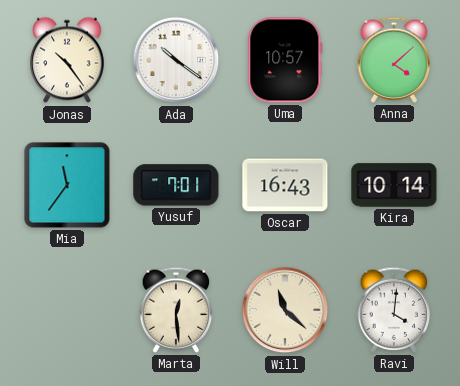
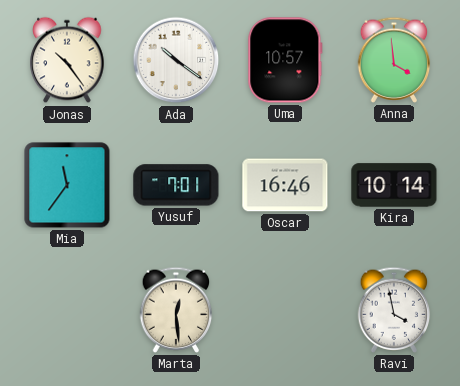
Anna: 4:08 -> 3:59 (394, 60)
Oscar: 16:43 -> 16:46 (285, 185)
Will: 11:22 -> none (285, 310)
Ravi: 4:01 -> 3:58 (394, 310)
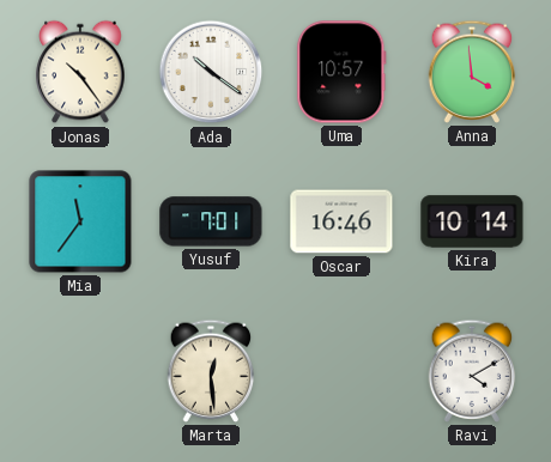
Ravi: 3:58 -> 4:10 (472, 371)
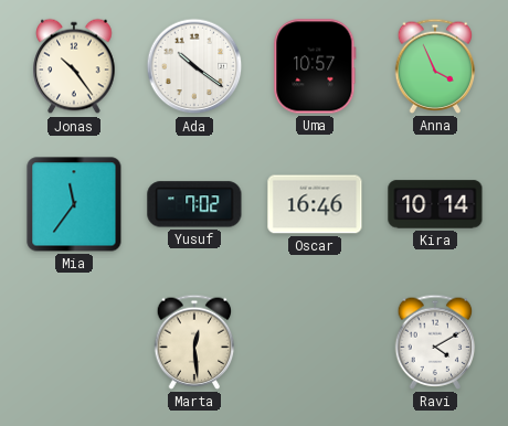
Anna: 3:59 -> 3:56 (435, 66)
Yusuf: 7:01 -> 7:02 (194, 204)
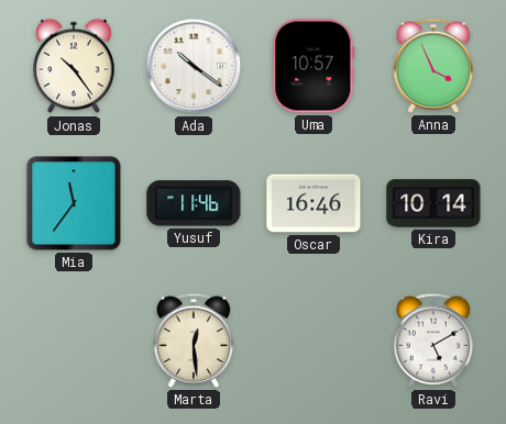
Yusuf: 7:02 -> 11:46 (194, 203)
Ravi: 4:10 -> 5:10 (433, 341)
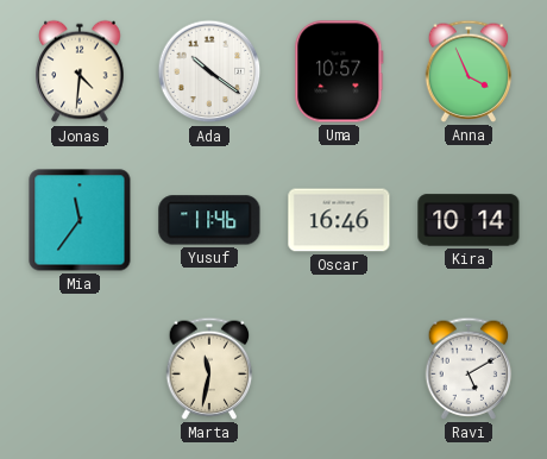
Jonas: 10:24 -> 4:31 (80, 71)
Marta: 12:29 -> 11:32 (209, 369)
